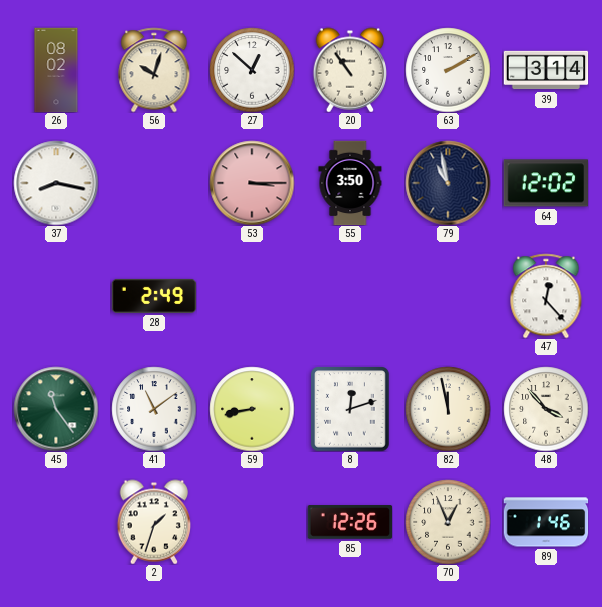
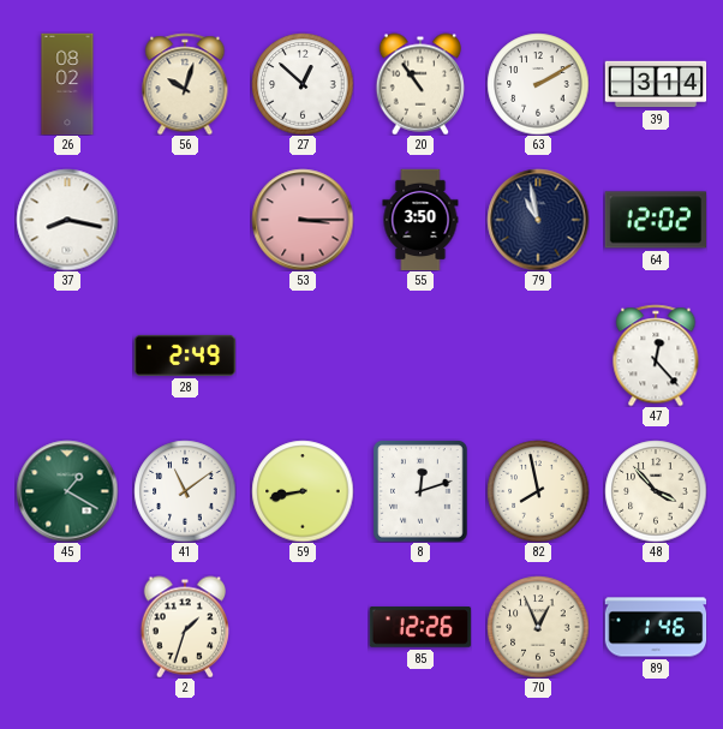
45: 11:24 -> 1:20 (67, 491)
82: 11:58 -> 7:58 (538, 491)
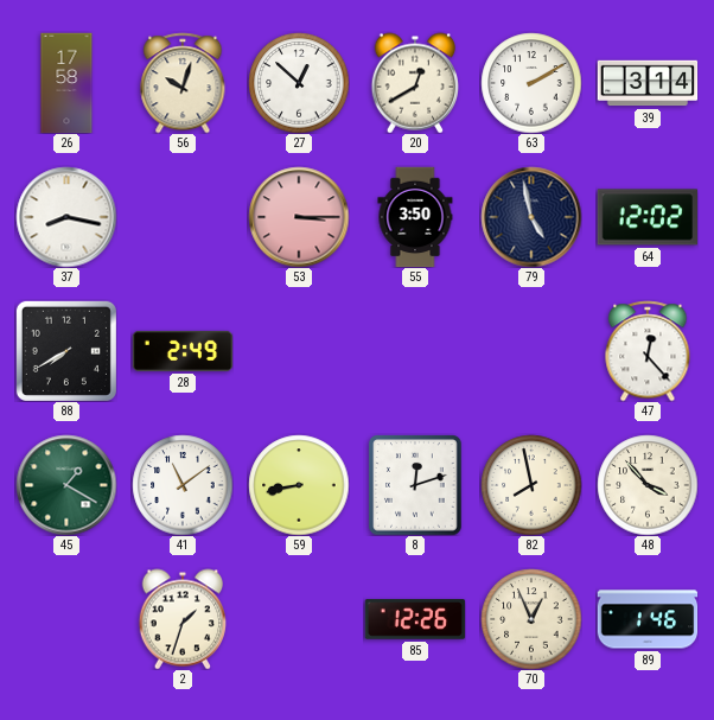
26: 08:02 -> 17:58 (66, 83)
20: 10:54 -> 12:40 (415, 83)
79: 10:58 -> 4:58 (531, 217)
88: none -> 7:40 (66, 351)
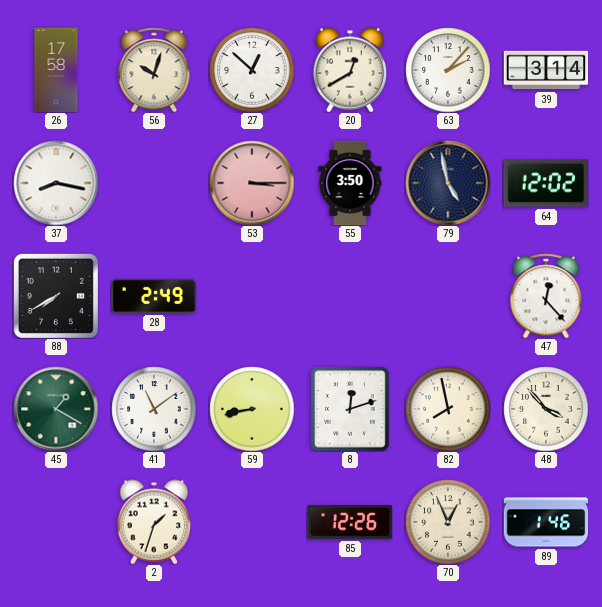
63: 2:10 -> 2:07 (448, 70)
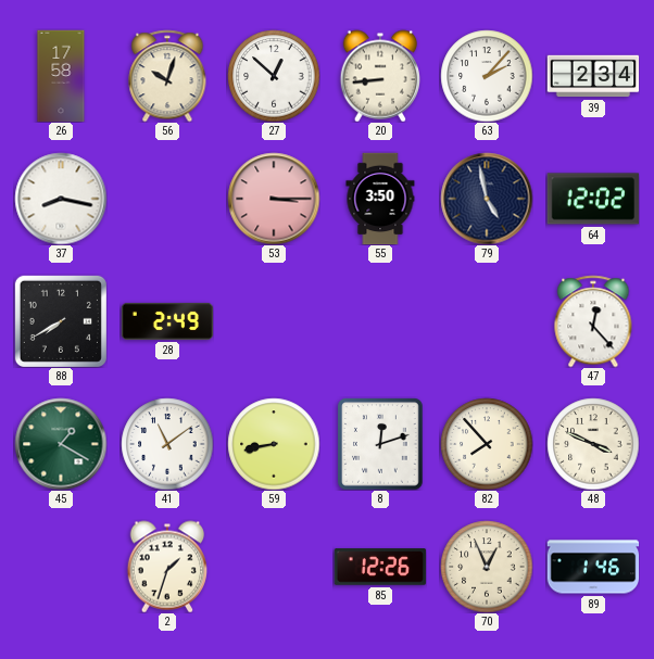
20: 12:40 -> 8:44 (380, 76)
39: 3:14 -> 2:34 (593, 76)
82: 7:58 -> 7:53 (487, 444)
48: 3:53 -> 3:49 (593, 444)
